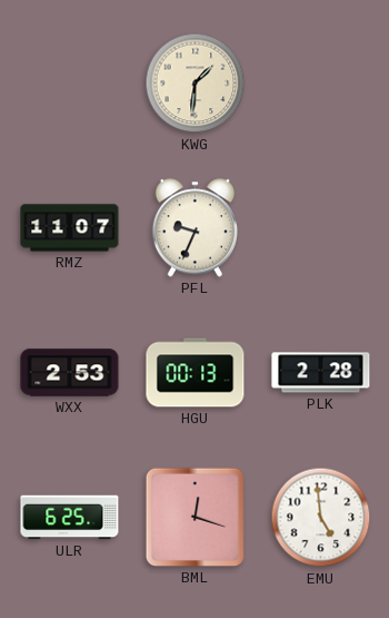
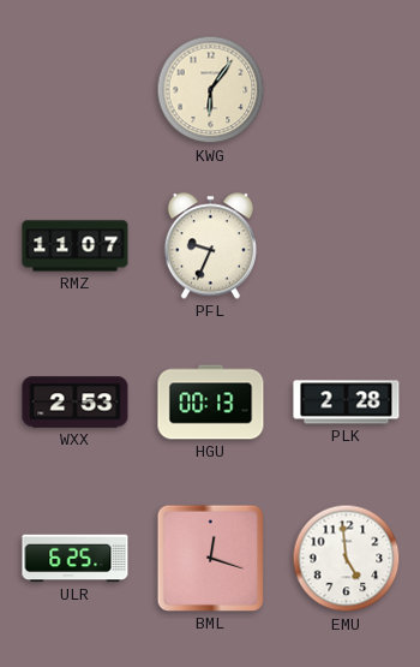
KWG: 1:31 -> 6:06 (211, 90)
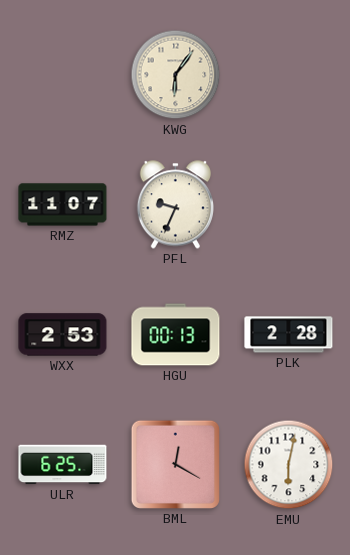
BML: 12:18 -> 12:20 (175, 464)
EMU: 4:59 -> 6:02 (289, 465)
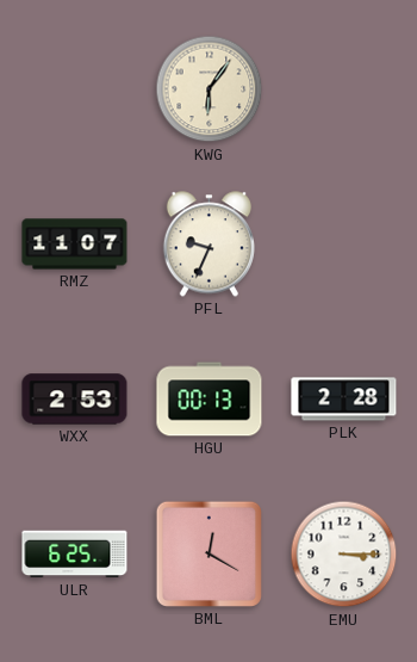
EMU: 6:02 -> 3:15 (344, 555)
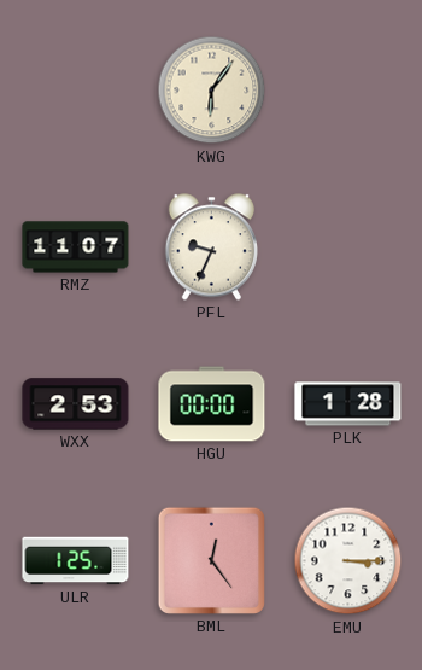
HGU: 00:13 -> 00:00 (212, 404)
PLK: 2:28 -> 1:28 (348, 404)
ULR: 6:25 -> 1:25 (76, 561)
BML: 12:20 -> 12:24 (211, 560)
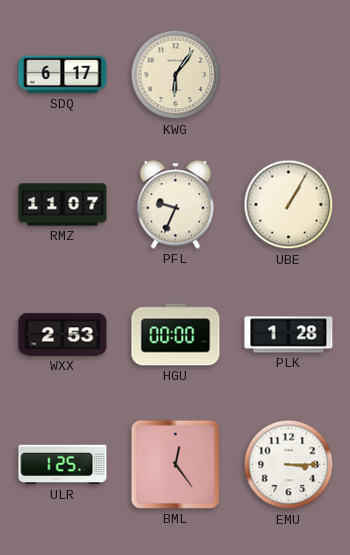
SDQ: none -> 6:17 (63, 75)
UBE: none -> 1:05 (289, 205)
